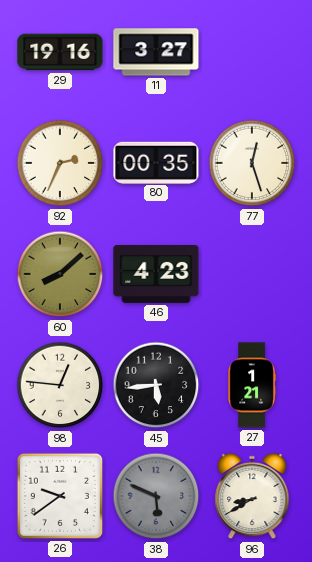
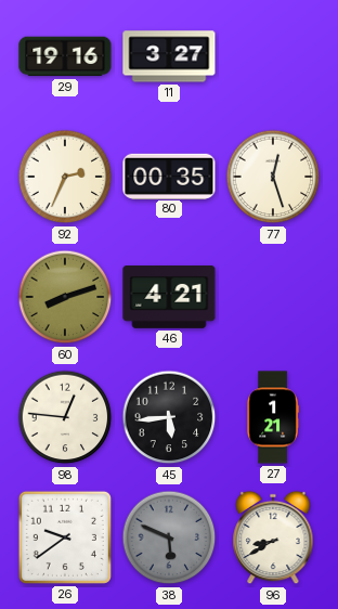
60: 8:08 -> 8:12 (65, 297)
46: 4:23 -> 4:21 (169, 298)
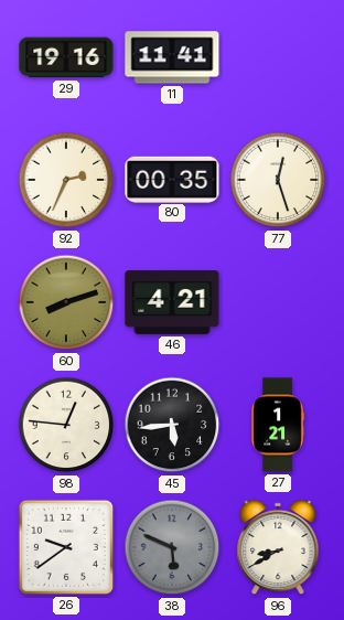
11: 3:27 -> 11:41 (172, 57)
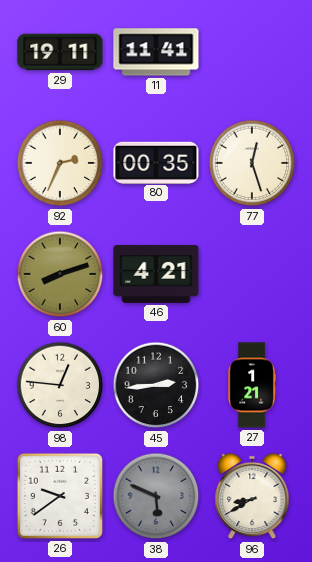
29: 19:16 -> 19:11 (60, 52)
45: 5:44 -> 2:44 (156, 385)
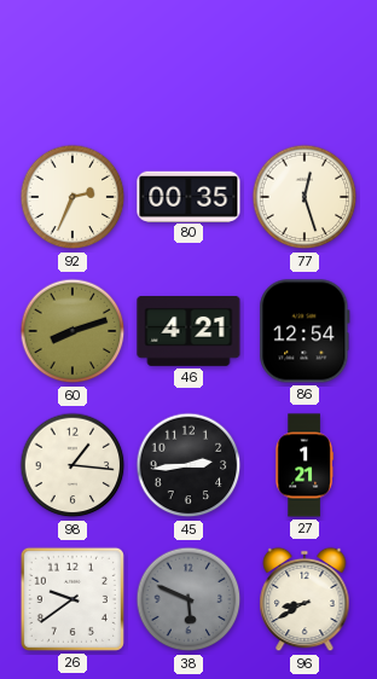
29: 19:11 -> none (60, 52)
11: 11:41 -> none (156, 52)
86: none -> 12:54 (304, 331)
98: 12:46 -> 1:16 (72, 465)
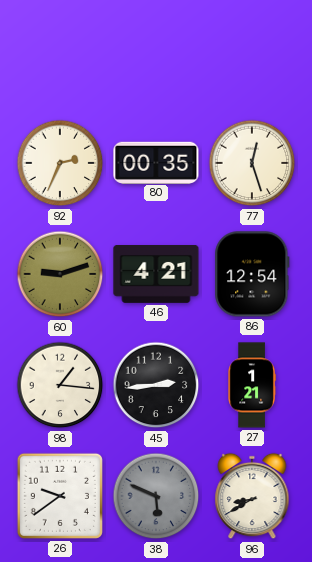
60: 8:12 -> 9:12 (60, 274)
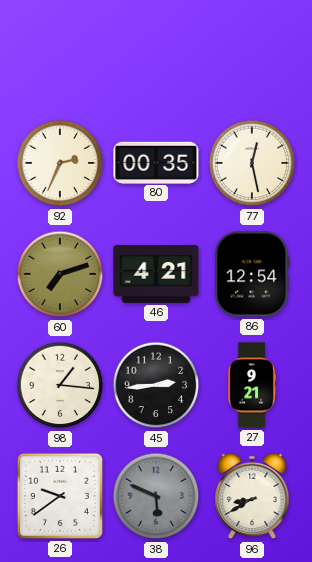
77: 12:27 -> 12:28 (252, 163)
60: 9:12 -> 7:12 (60, 274)
27: 1:21 -> 9:21 (252, 385)
